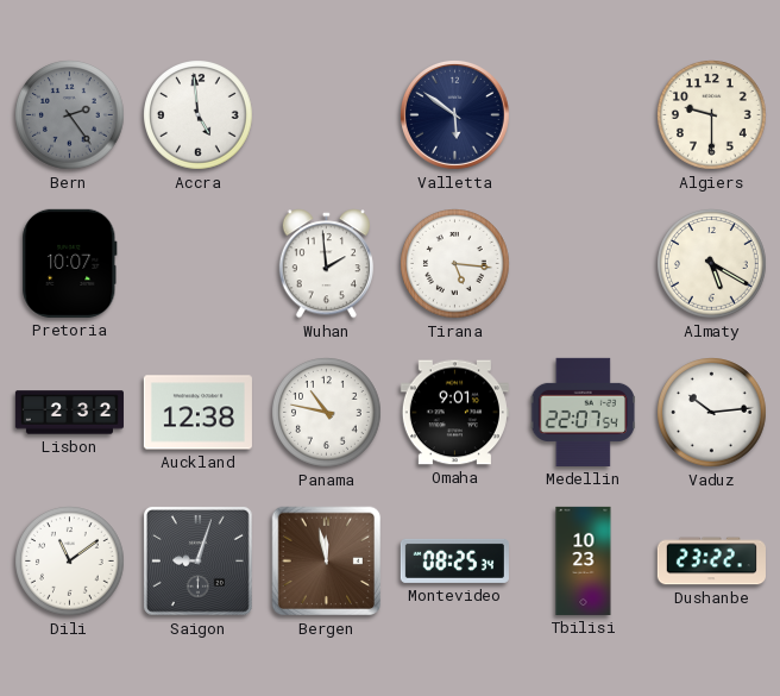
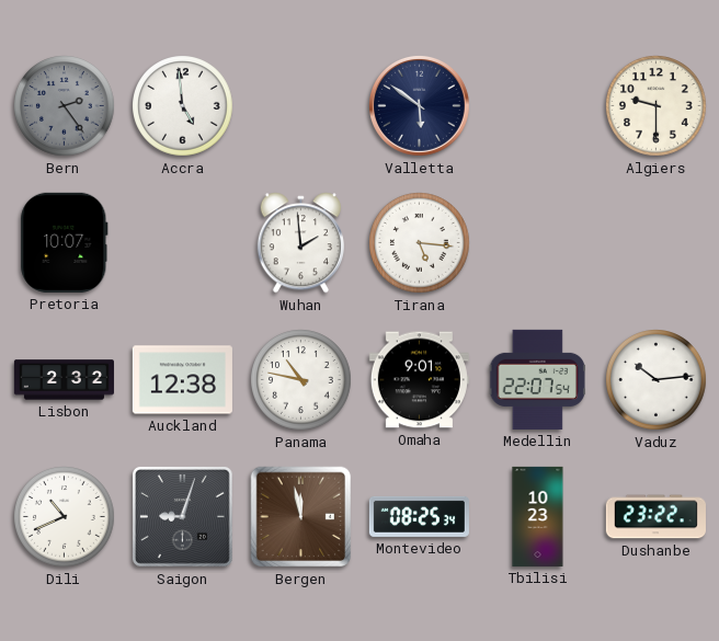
Almaty: 5:20 -> none (712, 264)
Dili: 11:09 -> 10:41 (65, 517)
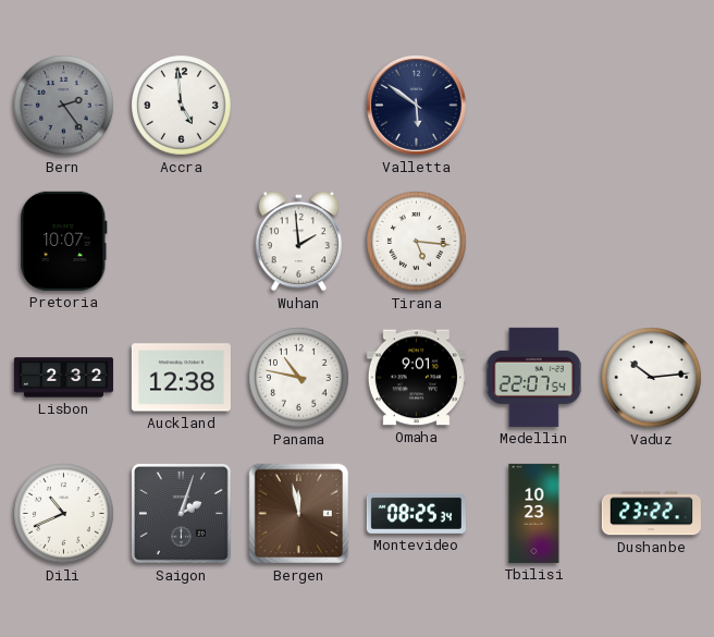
Algiers: 9:30 -> none (657, 106)
Saigon: 9:03 -> 2:03 (181, 513)
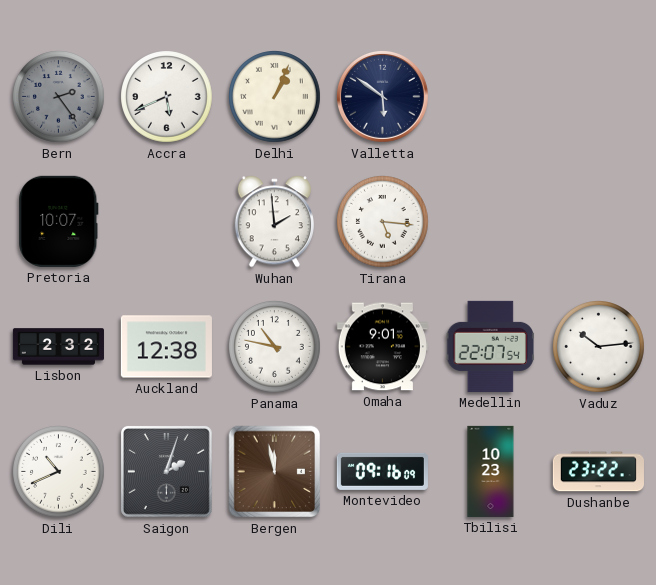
Accra: 4:59 -> 5:41 (167, 97)
Delhi: none -> 1:04 (275, 97)
Montevideo: 08:25 -> 09:16 (382, 471)
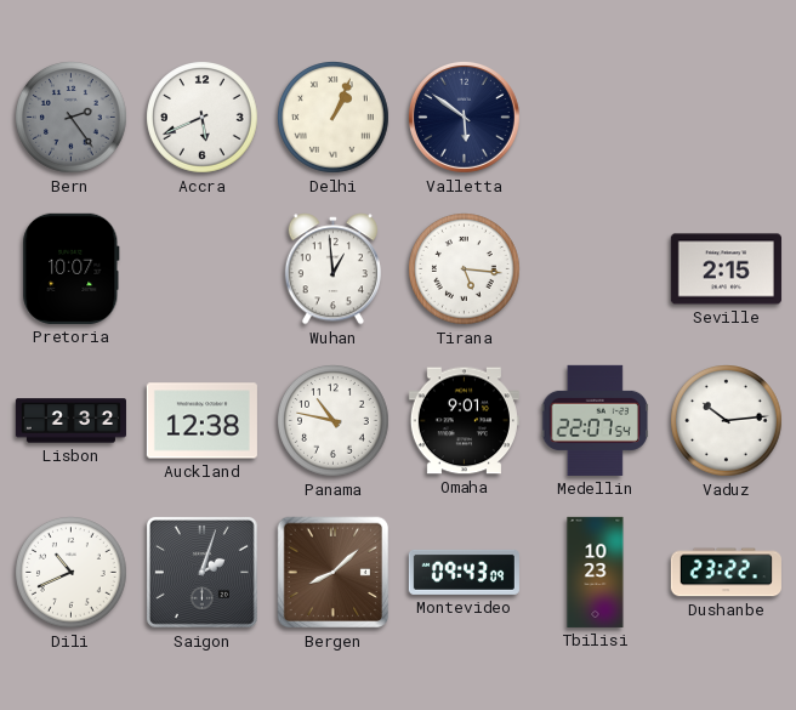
Wuhan: 1:59 -> 12:59 (332, 269)
Seville: none -> 2:15 (726, 269)
Bergen: 11:58 -> 8:08 (334, 573)
Montevideo: 09:16 -> 09:43 (464, 572)
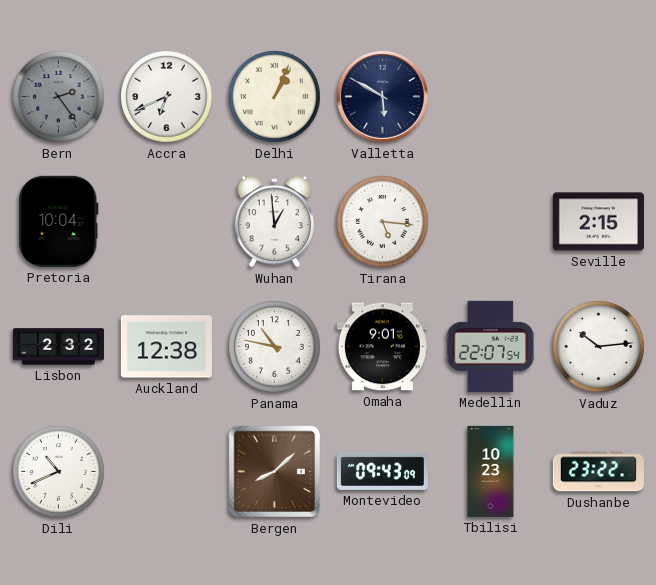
Accra: 5:41 -> 6:41 (167, 97)
Valletta: 5:51 -> 5:50 (382, 96)
Pretoria: 10:07 -> 10:04 (59, 221)
Saigon: 2:03 -> none (201, 572)
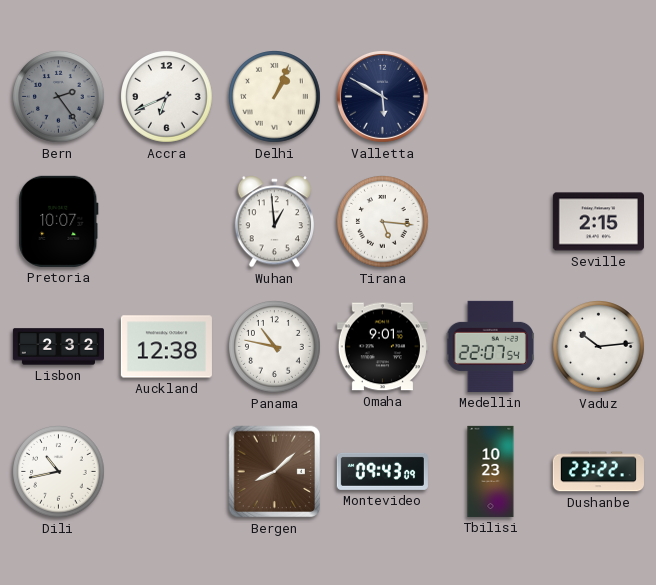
Pretoria: 10:04 -> 10:07 (59, 221)
Dili: 10:41 -> 10:43 (59, 472)
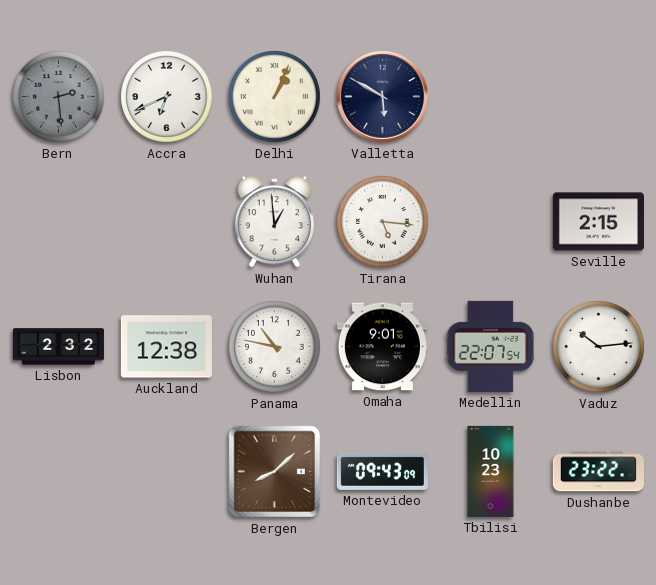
Bern: 2:24 -> 2:29 (59, 97)
Pretoria: 10:07 -> none (59, 221)
Dili: 10:43 -> none (59, 472)
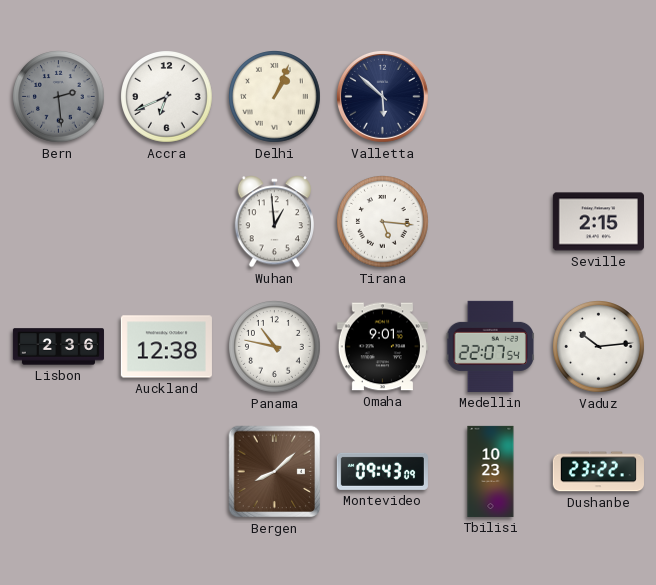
Valletta: 5:50 -> 5:52 (382, 96)
Lisbon: 2:32 -> 2:36 (58, 347)
